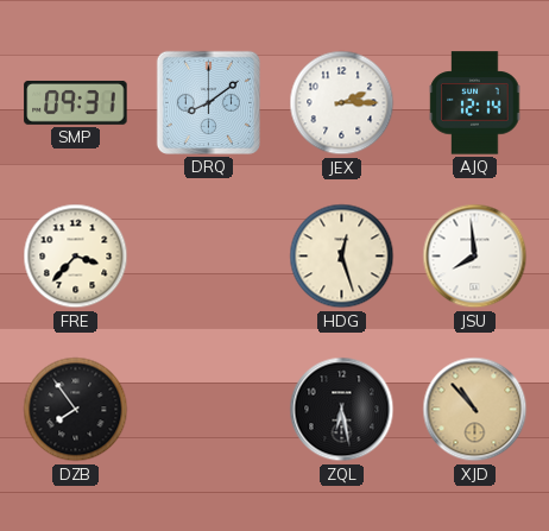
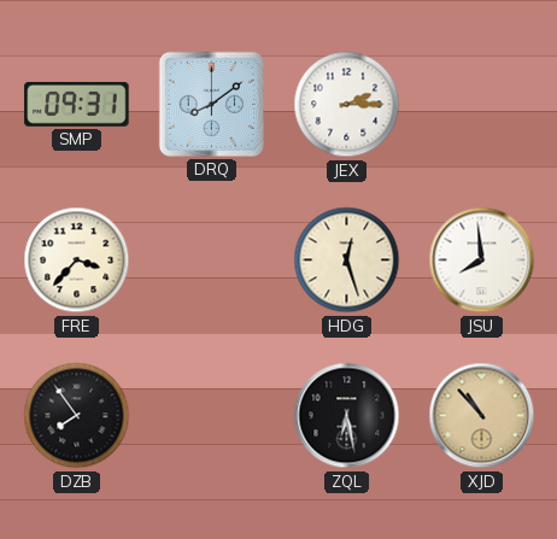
AJQ: 12:14 -> none (475, 103)
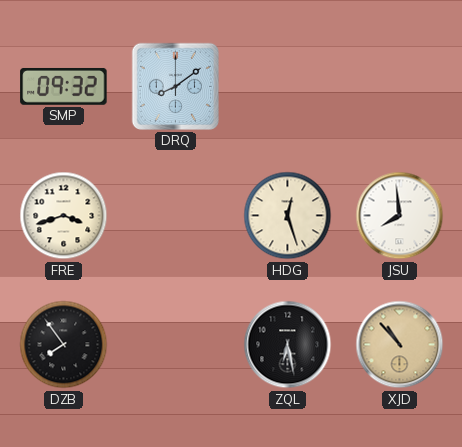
SMP: 09:31 -> 09:32 (64, 86)
JEX: 2:15 -> none (347, 105)
FRE: 3:37 -> 3:42 (64, 216)
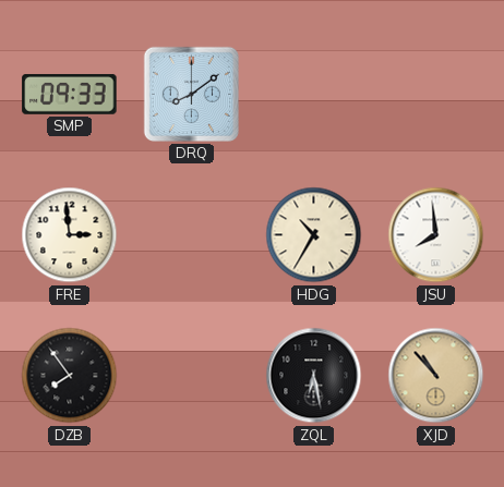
SMP: 09:32 -> 09:33 (70, 94)
FRE: 3:42 -> 2:59 (70, 235)
HDG: 12:27 -> 10:35 (314, 235)
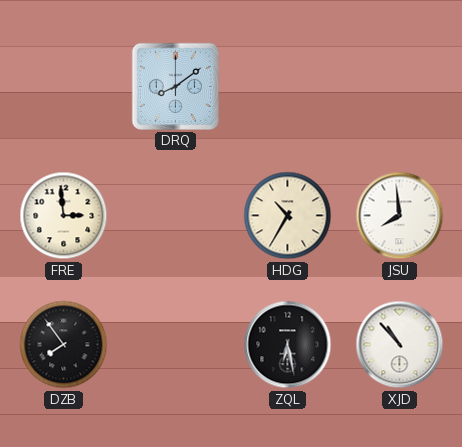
SMP: 09:33 -> none (70, 94)
XJD dial: champagne -> white (400, 345)
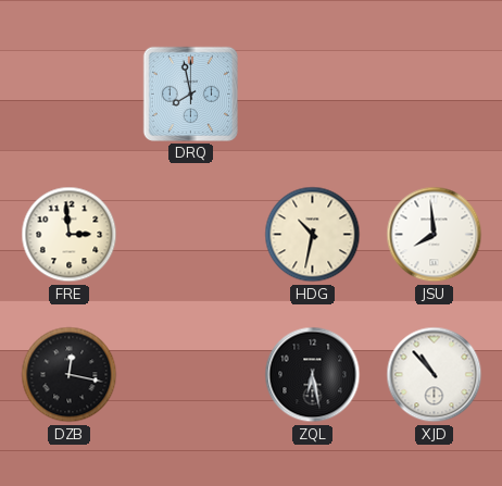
DRQ: 8:09 -> 7:58 (190, 94)
HDG: 10:35 -> 10:32 (313, 235)
DZB: 7:54 -> 12:17 (70, 375)
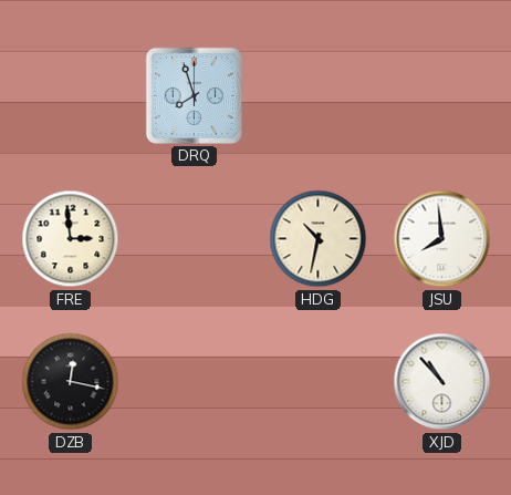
DRQ: 7:58 -> 7:57 (194, 95)
ZQL: 6:28 -> none (313, 375)
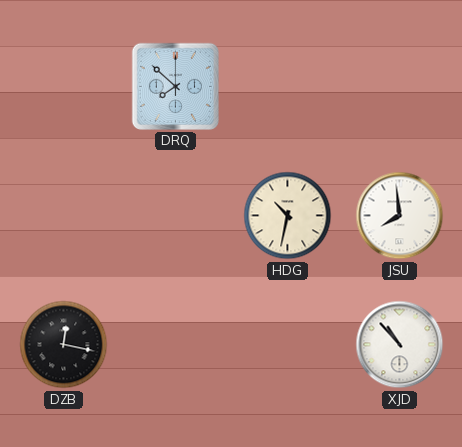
DRQ: 7:57 -> 7:52 (175, 86)
FRE: 2:59 -> none (71, 239)
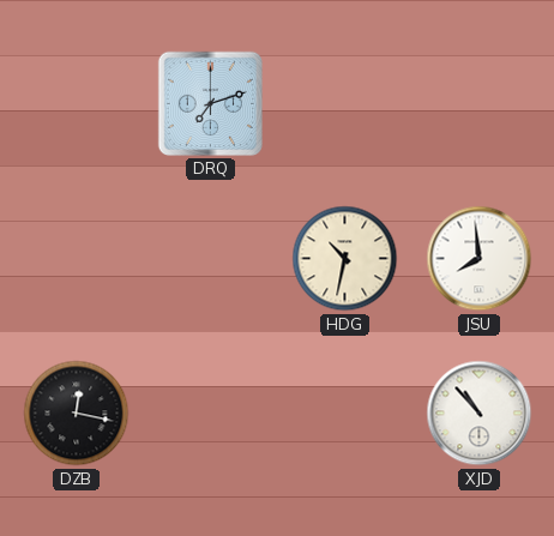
DRQ: 7:52 -> 7:12 (210, 103)
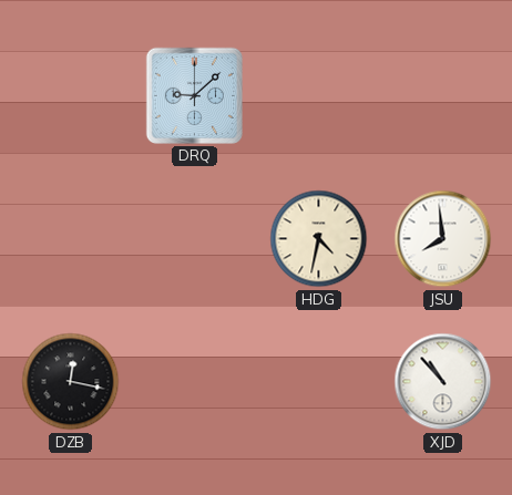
DRQ: 7:12 -> 9:08 (194, 95)
HDG: 10:32 -> 4:32 (319, 239)
